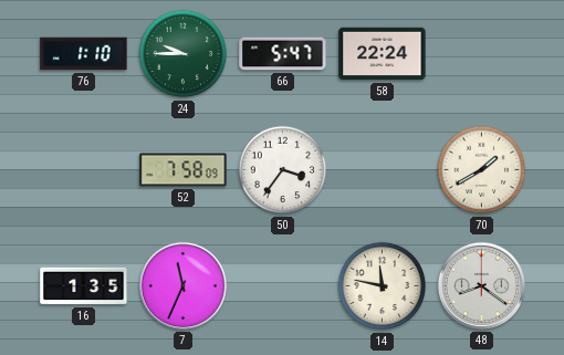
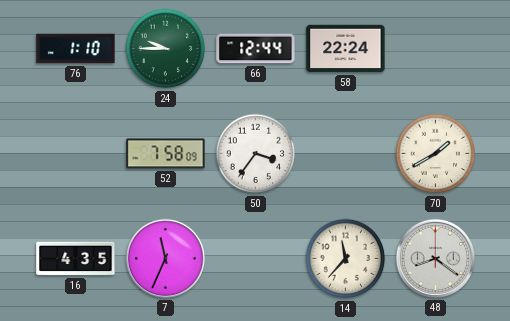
66: 5:47 -> 12:44 (256, 49)
16: 1:35 -> 4:35 (76, 259)
14: 11:47 -> 11:37 (346, 259)
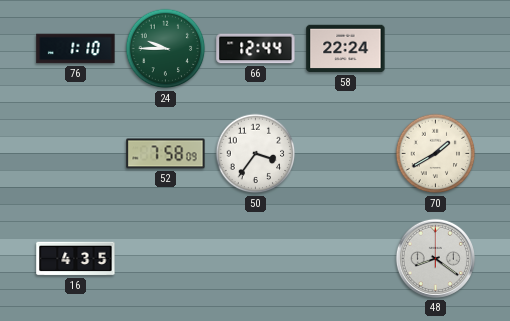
7: 11:34 -> none (165, 258)
14: 11:37 -> none (346, 259)
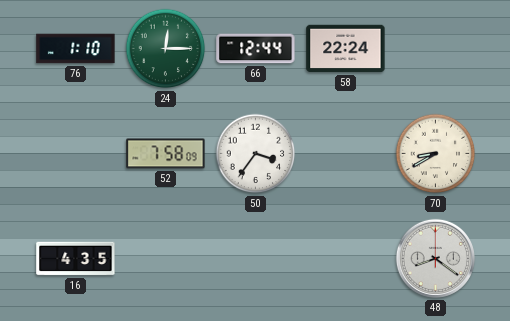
24: 9:45 -> 12:15 (166, 49)
70: 1:40 -> 8:40 (436, 154)
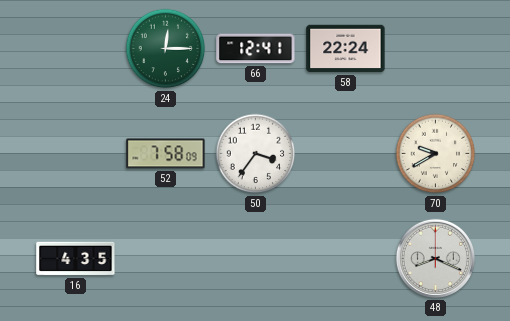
76: 1:10 -> none (76, 49)
66: 12:44 -> 12:41 (256, 49)
70: 8:40 -> 9:40 (436, 154)
48: 8:21 -> 8:19 (435, 258)
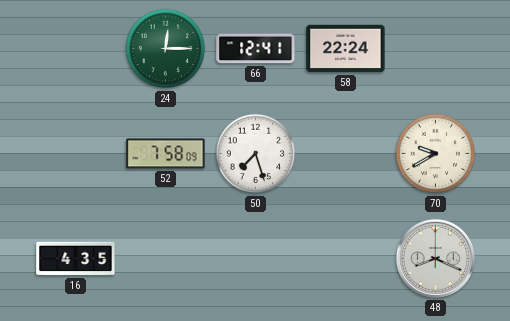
50: 3:36 -> 7:27 (256, 154)
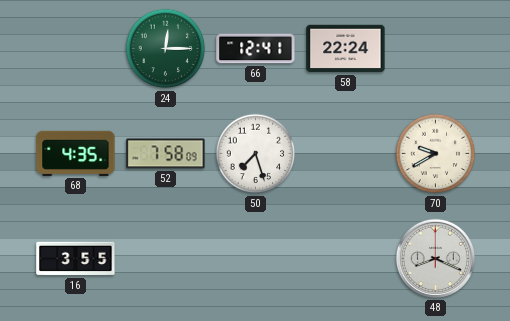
68: none -> 4:35 (76, 153)
16: 4:35 -> 3:55 (76, 259)
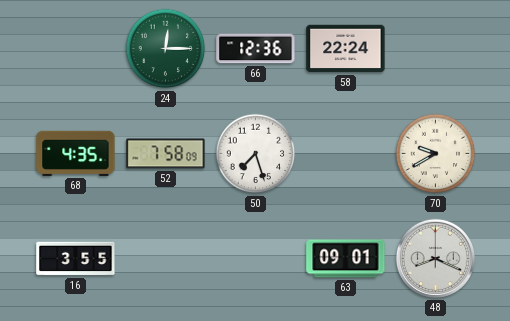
66: 12:41 -> 12:36 (256, 49)
63: none -> 09:01 (346, 259)
